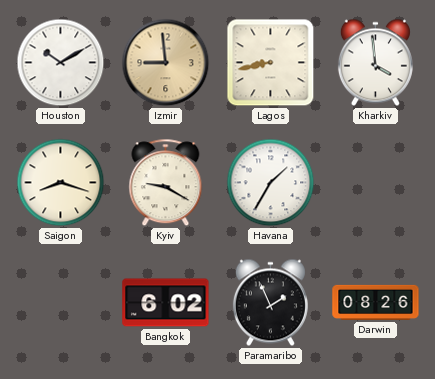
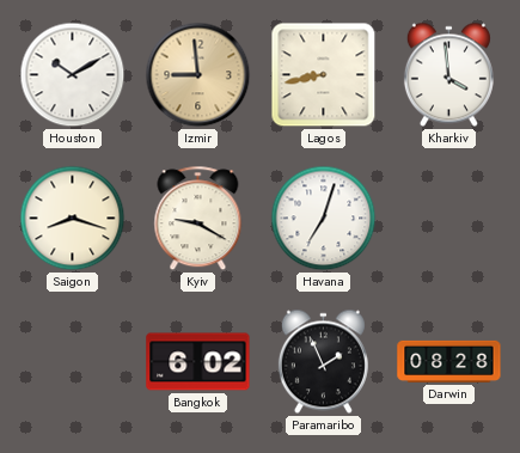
Havana: 1:35 -> 7:03 (324, 219)
Darwin: 08:26 -> 08:28 (449, 361)
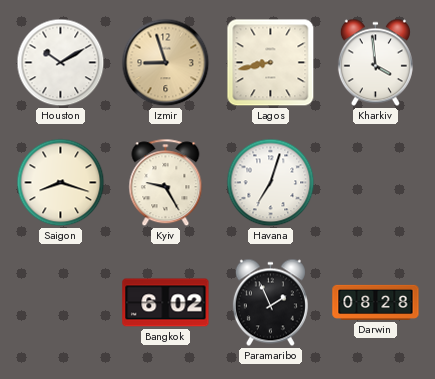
Izmir: 8:59 -> 8:57 (166, 63)
Kyiv: 9:20 -> 9:25 (166, 183)
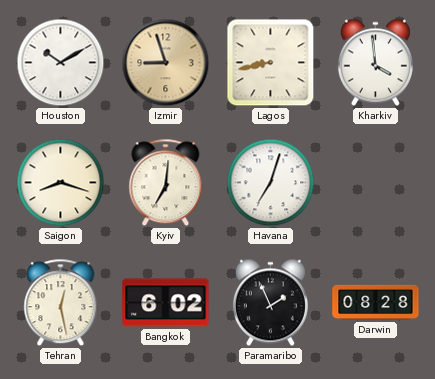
Kyiv: 9:25 -> 7:01 (166, 183)
Tehran: none -> 12:28 (61, 303)
